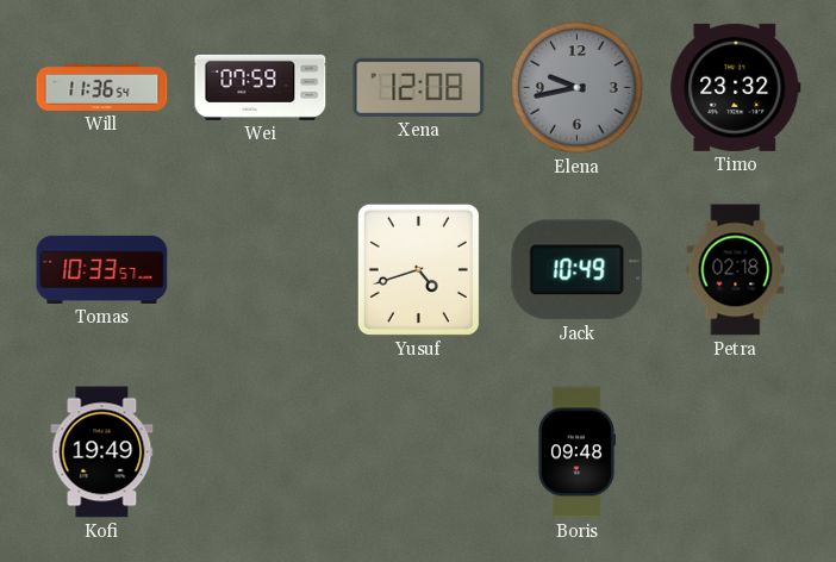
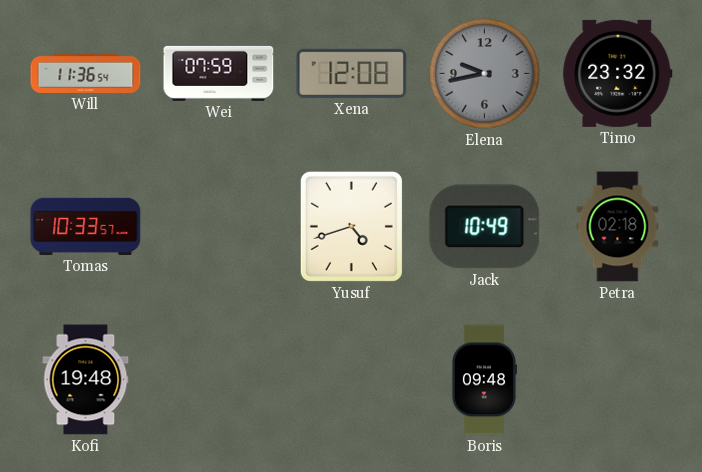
Kofi: 19:49 -> 19:48 (86, 380)
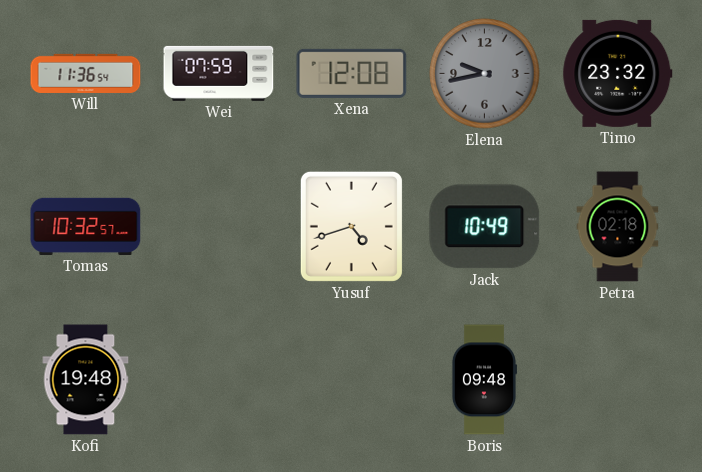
Tomas: 10:33 -> 10:32 (86, 226)
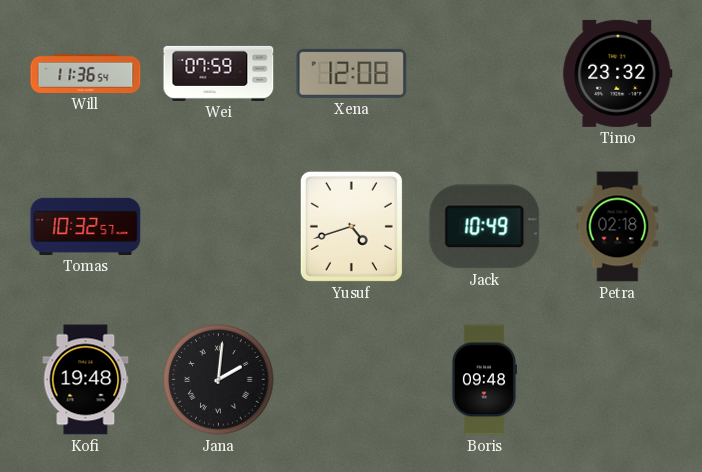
Elena: 9:43 -> none (485, 74)
Jana: none -> 2:01 (219, 380)
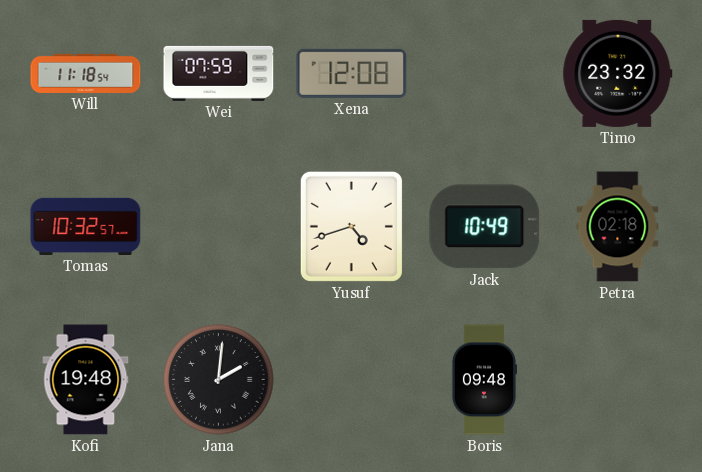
Will: 11:36 -> 11:18 (86, 73)
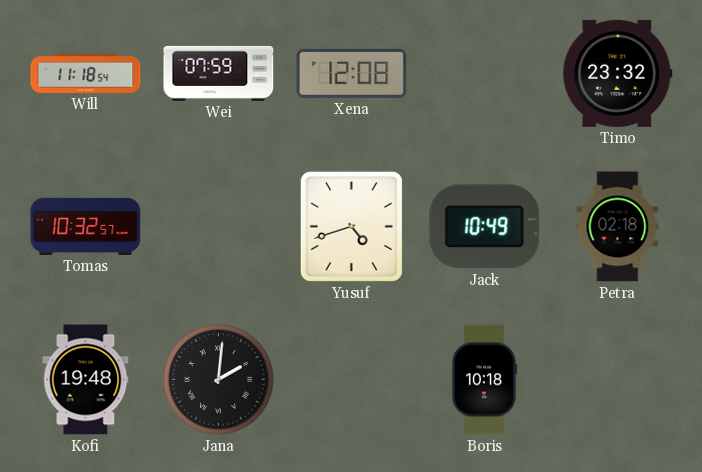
Boris: 09:48 -> 10:18 (484, 380)
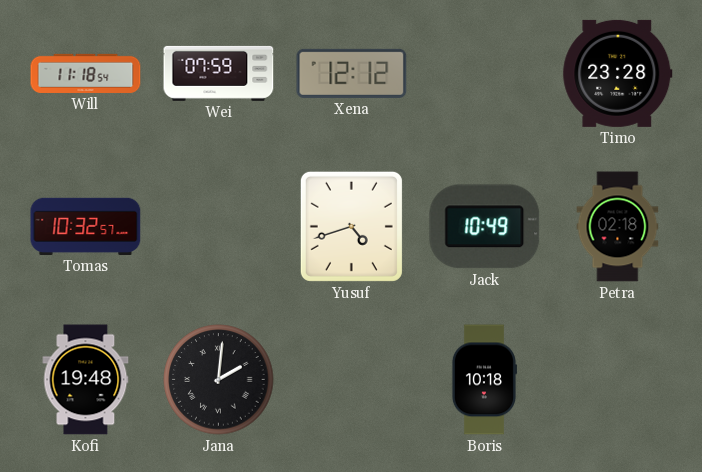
Xena: 12:08 -> 12:12 (352, 73)
Timo: 23:32 -> 23:28 (618, 73)
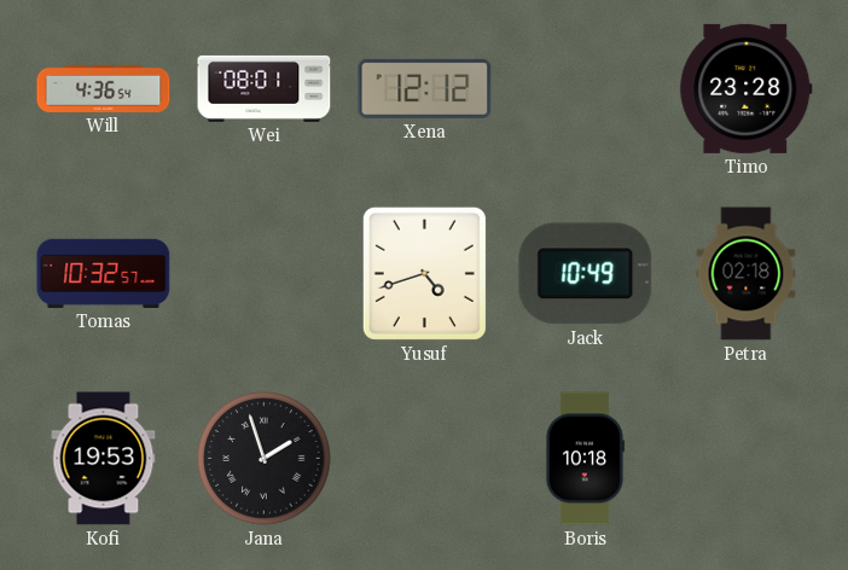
Will: 11:18 -> 4:36 (104, 88)
Wei: 07:59 -> 08:01 (265, 88)
Kofi: 19:48 -> 19:53 (104, 459)
Jana: 2:01 -> 1:57 (265, 459)
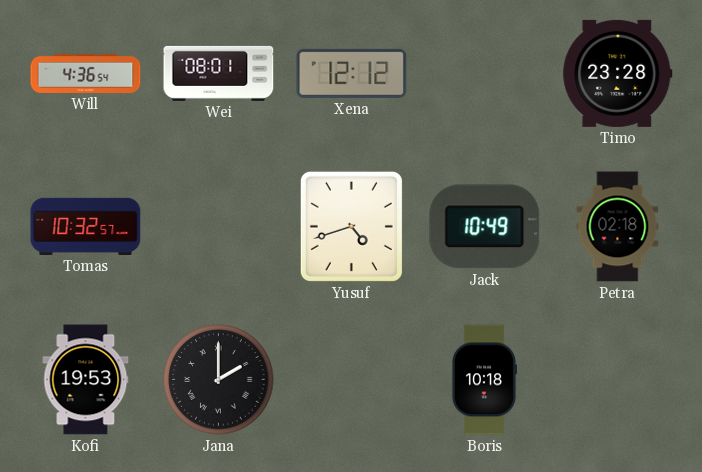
Jana: 1:57 -> 2:00 (219, 380)
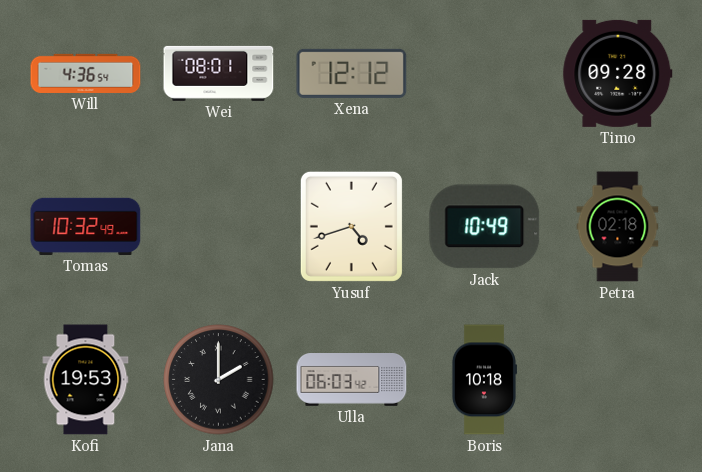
Timo: 23:28 -> 09:28 (618, 73)
Tomas: 10:32:57 -> 10:32:49 (86, 226)
Ulla: none -> 06:03 (352, 380)
